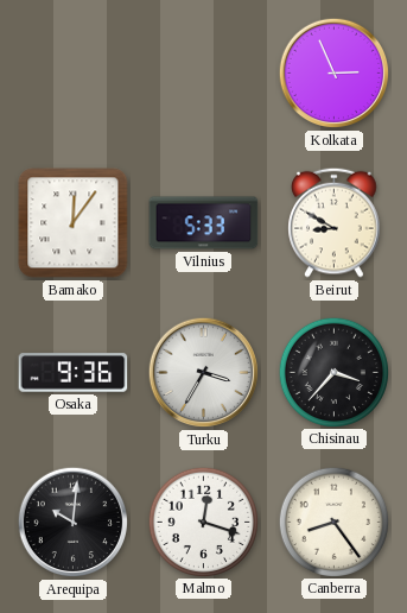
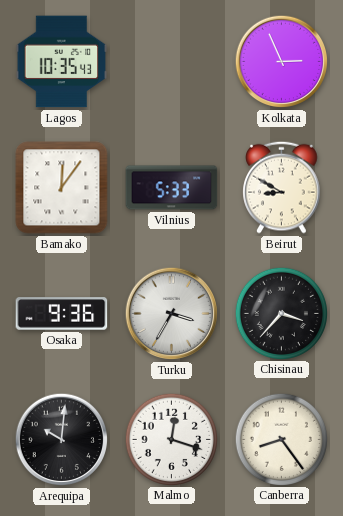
Lagos: none -> 10:35 (62, 62)
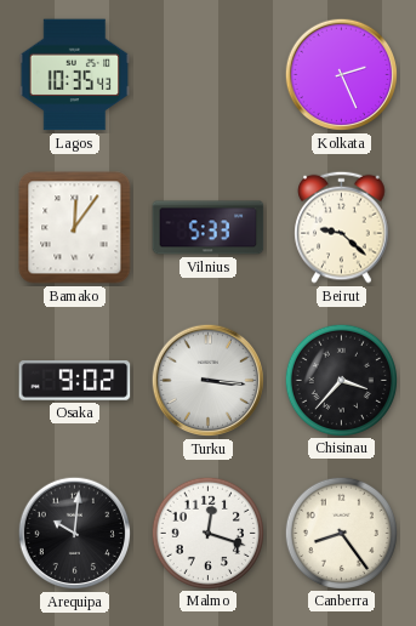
Kolkata: 2:56 -> 2:26 (342, 75)
Beirut: 8:50 -> 9:22 (342, 227)
Osaka: 9:36 -> 9:02 (75, 381)
Turku: 3:35 -> 3:16 (209, 381)
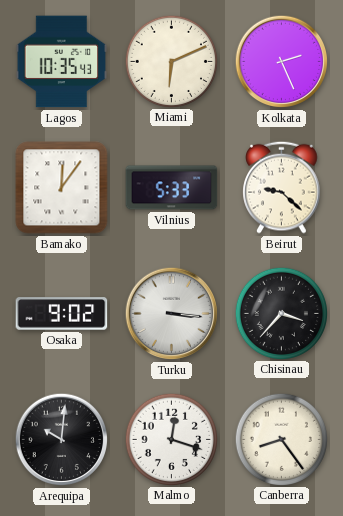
Miami: none -> 6:11 (171, 61)
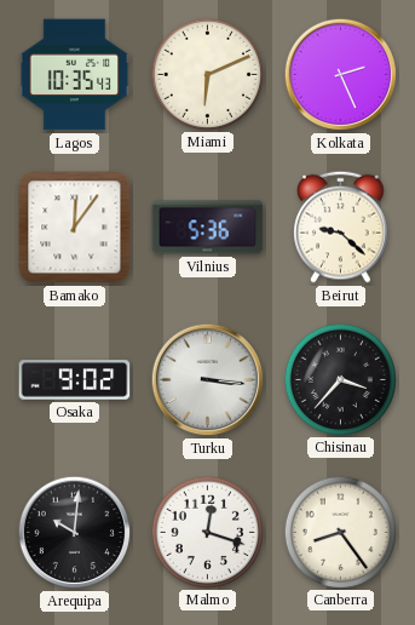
Vilnius: 5:33 -> 5:36 (208, 228)
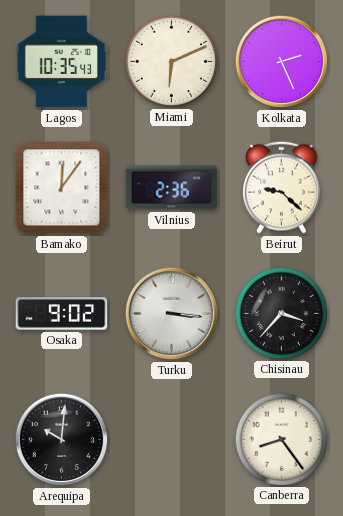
Vilnius: 5:36 -> 2:36 (172, 188)
Malmo: 12:18 -> none (207, 532)
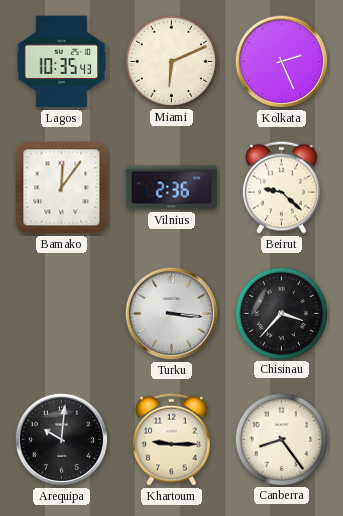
Osaka: 9:02 -> none (62, 314)
Khartoum: none -> 9:15 (172, 439)
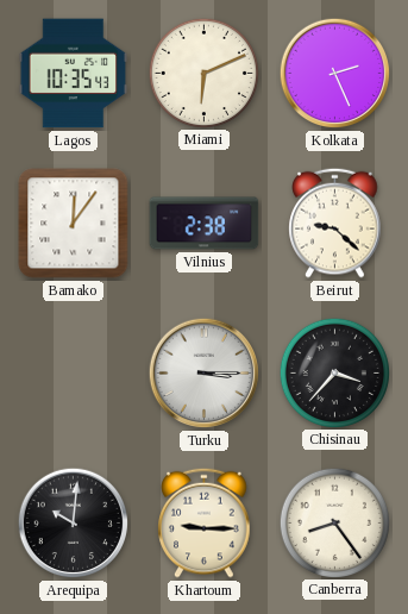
Vilnius: 2:36 -> 2:38 (205, 224)
Turku: 3:16 -> 3:15 (205, 374)
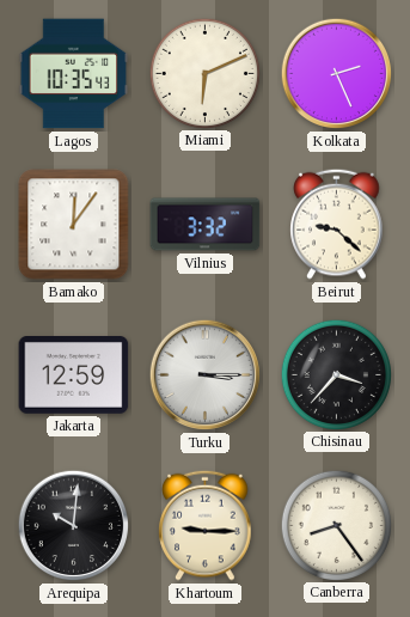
Vilnius: 2:38 -> 3:32 (206, 225)
Jakarta: none -> 12:59 (74, 375)
